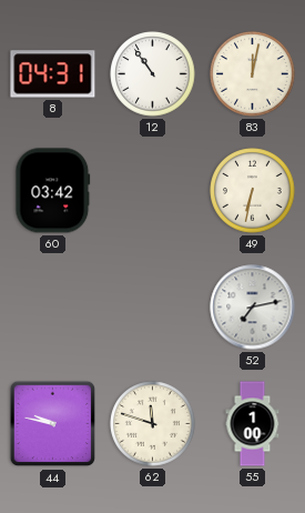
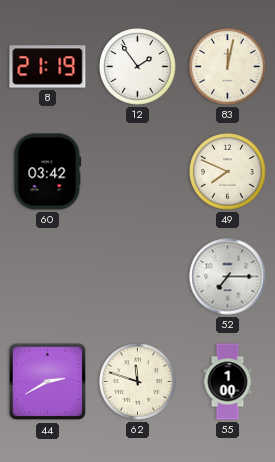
8: 04:31 -> 21:19 (48, 67)
12: 10:54 -> 1:54 (138, 67)
49: 6:32 -> 7:49 (228, 172)
52: 7:13 -> 7:15 (228, 277)
44: 9:47 -> 2:40 (48, 382)
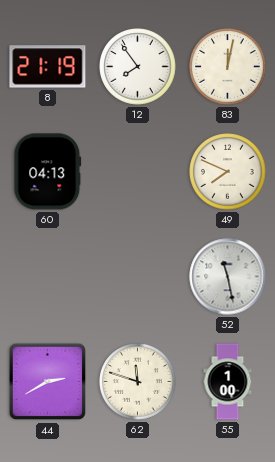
12: 1:54 -> 7:54 (138, 67)
60: 03:42 -> 04:13 (48, 172)
52: 7:15 -> 11:28 (228, 277)
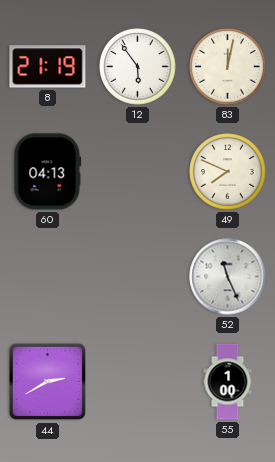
12: 7:54 -> 5:54 (138, 67)
52: 11:28 -> 11:26 (228, 277)
62: 11:48 -> none (138, 382)
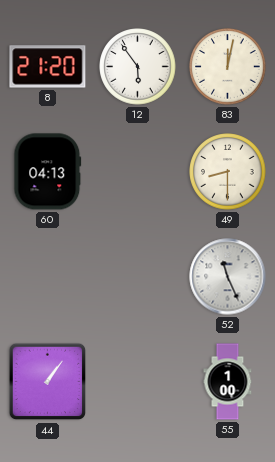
8: 21:19 -> 21:20 (48, 67)
49: 7:49 -> 8:30 (228, 172)
44: 2:40 -> 1:06 (48, 382)
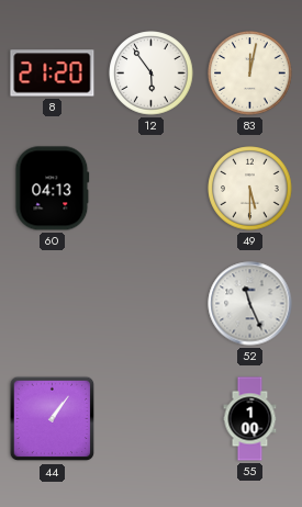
49: 8:30 -> 5:30 (250, 189)
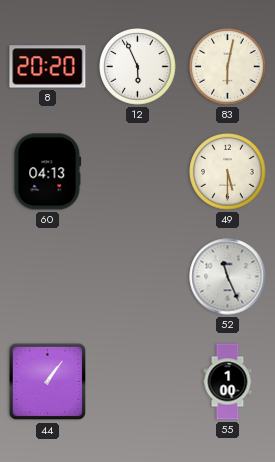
8: 21:20 -> 20:20 (48, 67)
12: 5:54 -> 5:56 (138, 67)
83: 12:02 -> 6:02 (228, 67)
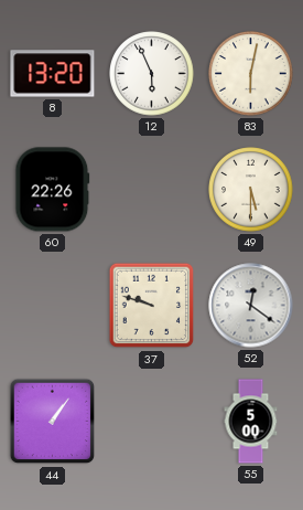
8: 20:20 -> 13:20 (53, 74)
60: 04:13 -> 22:26 (53, 190)
37: none -> 9:48 (152, 306)
52: 11:26 -> 12:21 (251, 306)
55: 1:00 -> 5:00 (251, 422)
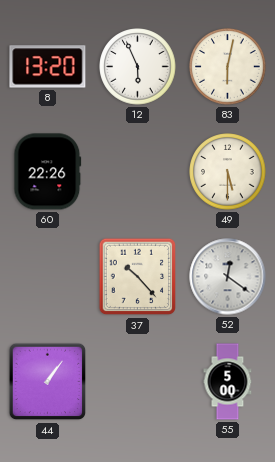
37: 9:48 -> 10:23 (138, 277)
